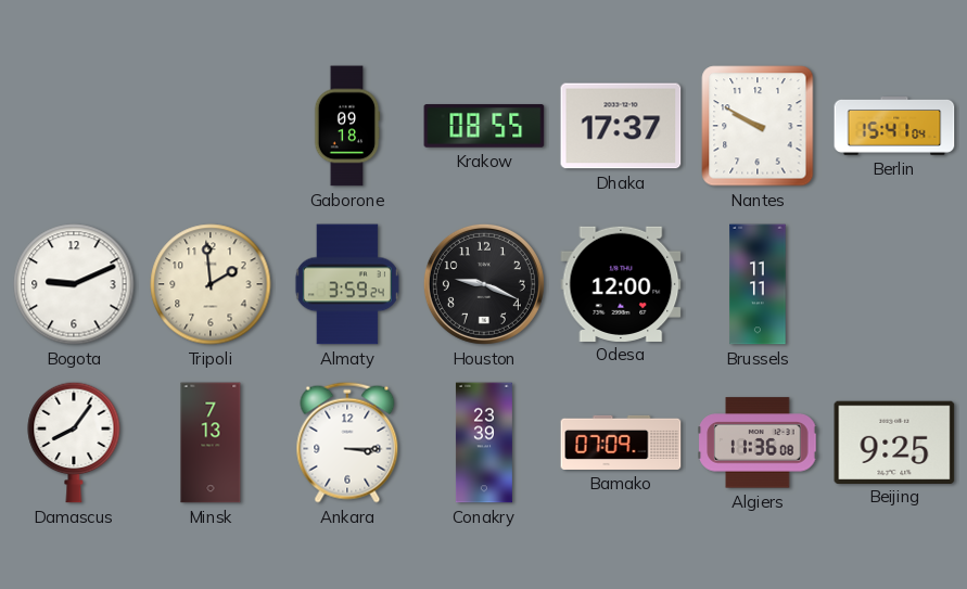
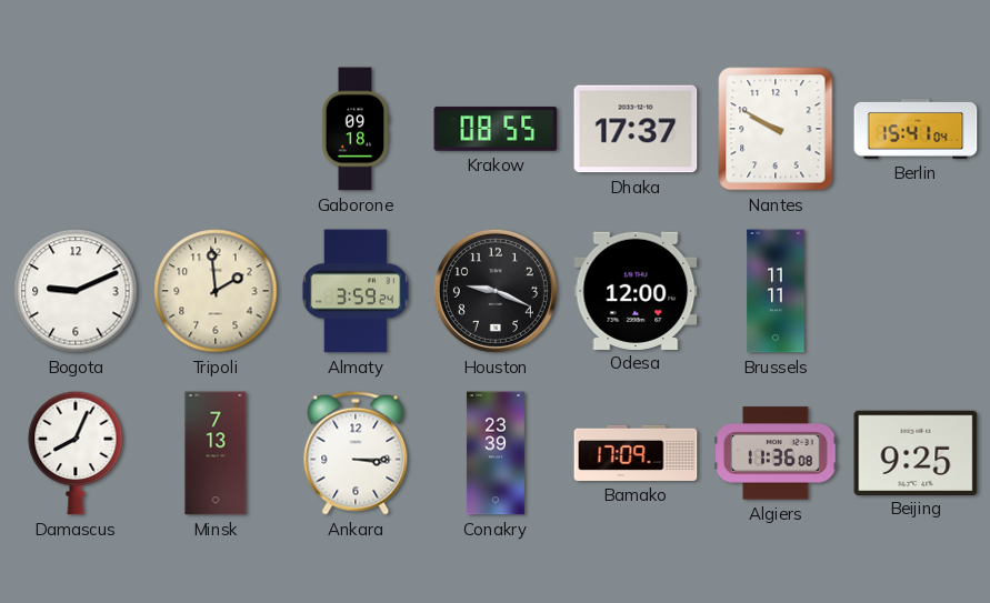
Damascus: 8:06 -> 8:04 (76, 453)
Bamako: 07:09 -> 17:09 (636, 453)
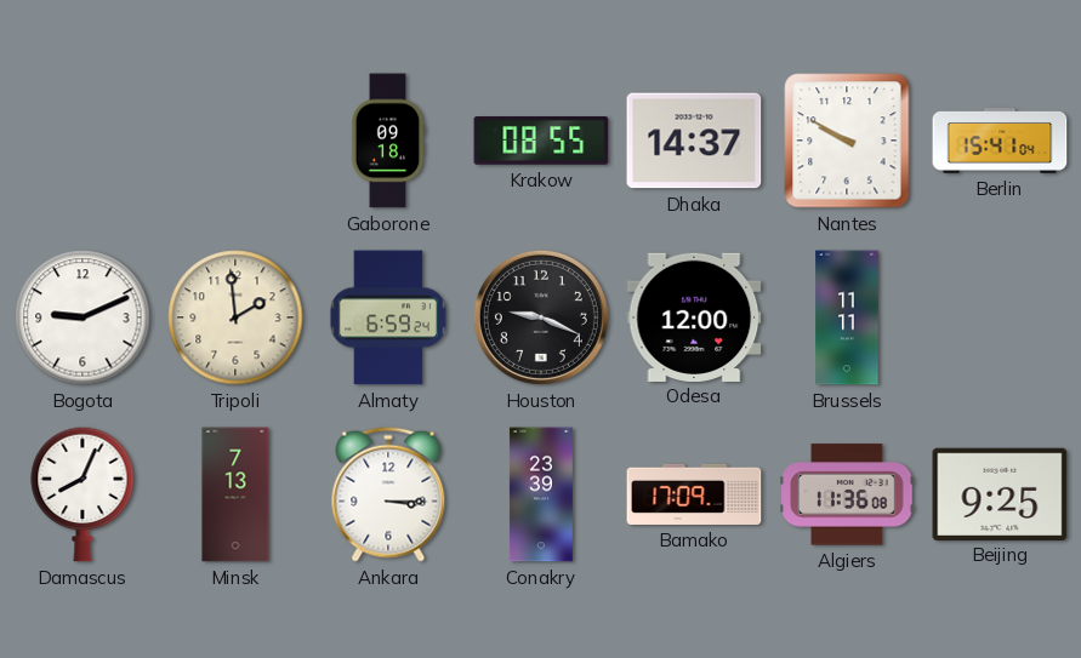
Dhaka: 17:37 -> 14:37 (694, 141)
Almaty: 3:59 -> 6:59 (388, 317)
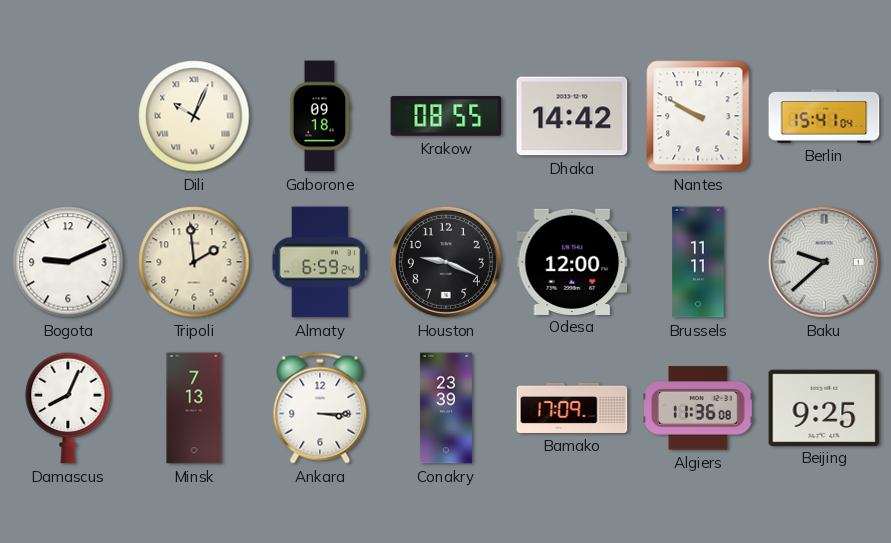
Dili: none -> 10:04 (194, 116)
Dhaka: 14:37 -> 14:42 (572, 116)
Baku: none -> 9:38 (824, 262)
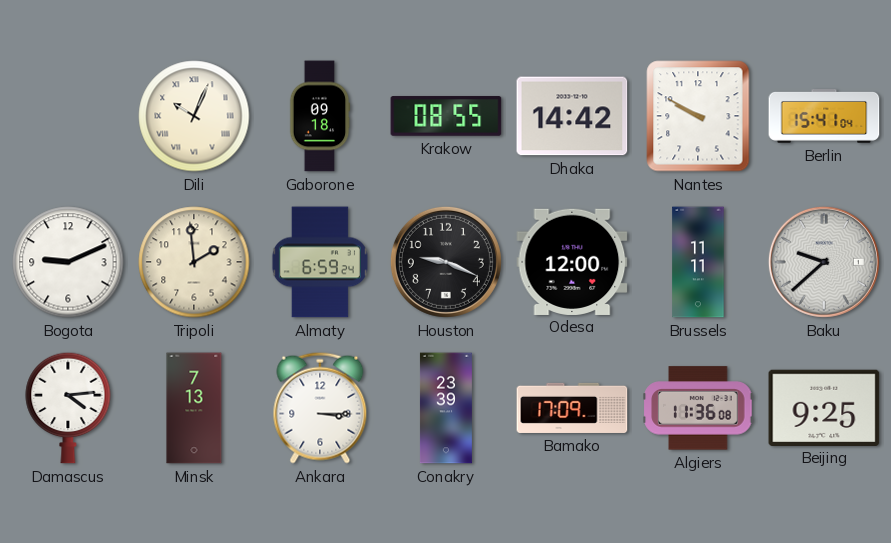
Damascus: 8:04 -> 4:14 (68, 408)
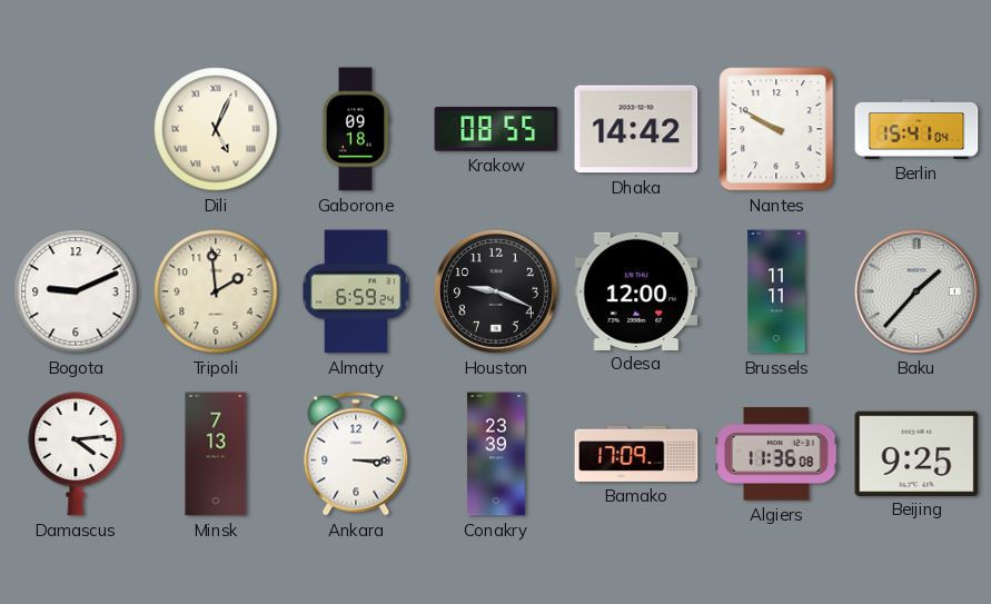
Dili: 10:04 -> 5:04 (216, 129)
Baku: 9:38 -> 1:37 (916, 291)
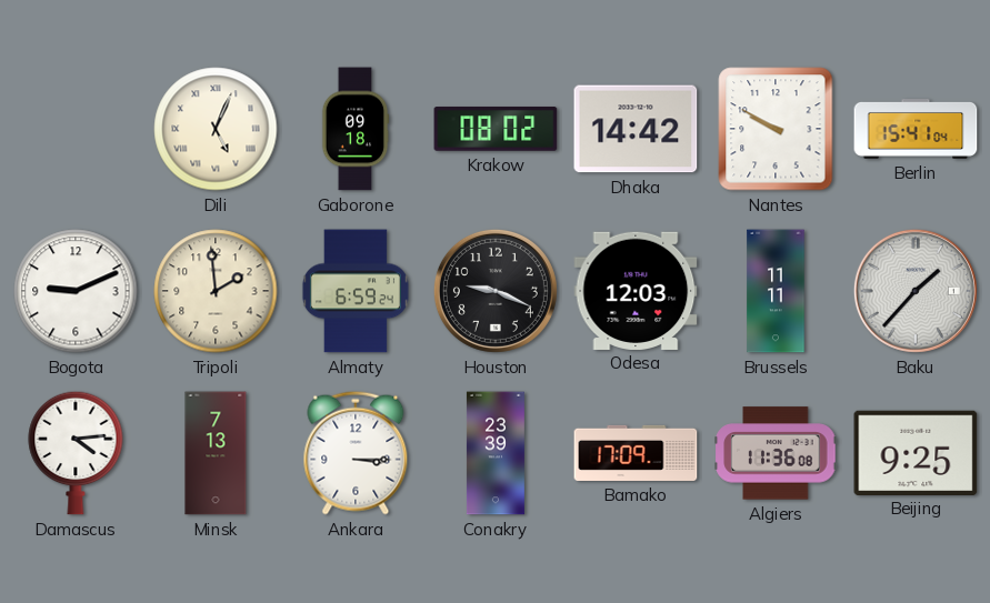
Krakow: 08:55 -> 08:02 (496, 129)
Odesa: 12:00 -> 12:03 (636, 290)
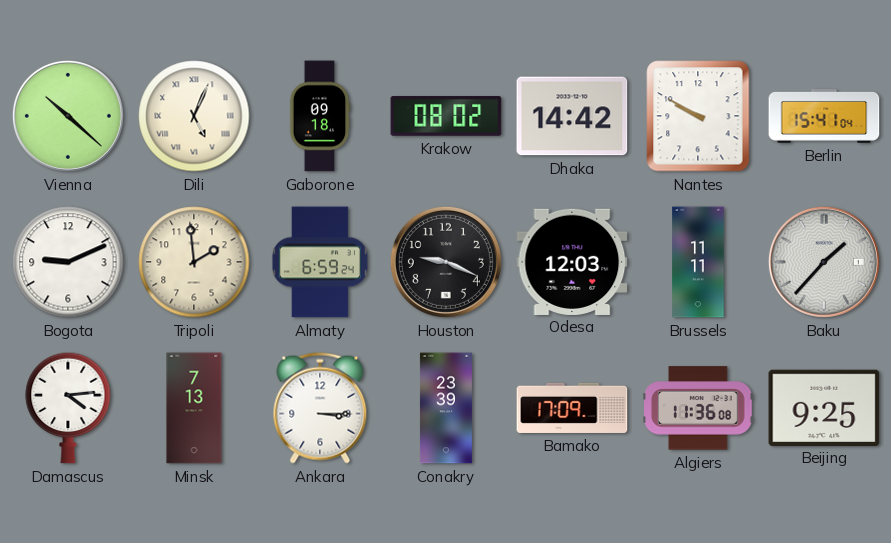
Vienna: none -> 10:22 (68, 116)
